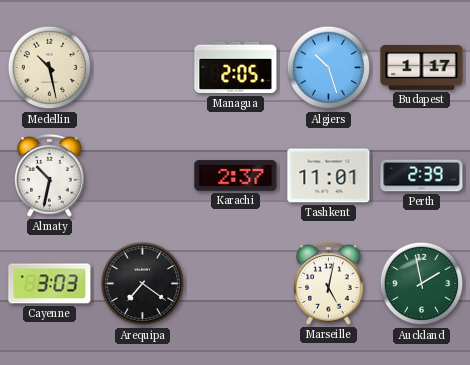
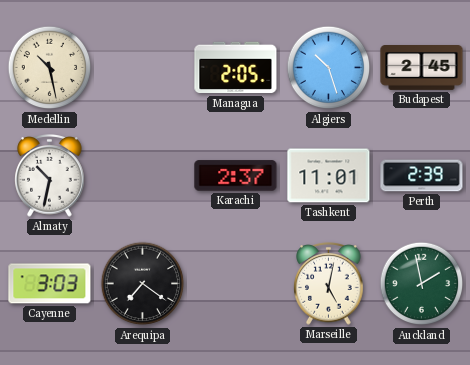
Budapest: 1:17 -> 2:45 (422, 68)
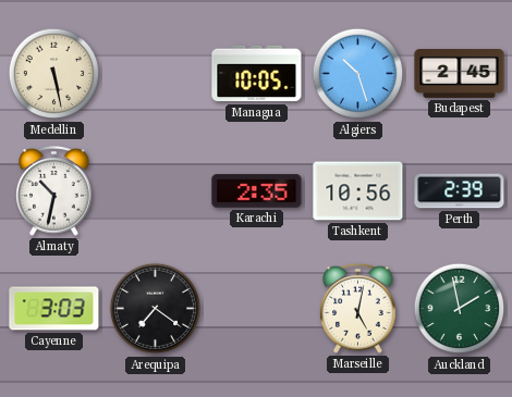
Medellin: 10:28 -> 5:28 (54, 74)
Managua: 2:05 -> 10:05 (257, 74)
Karachi: 2:37 -> 2:35 (257, 191)
Tashkent: 11:01 -> 10:56 (358, 191)
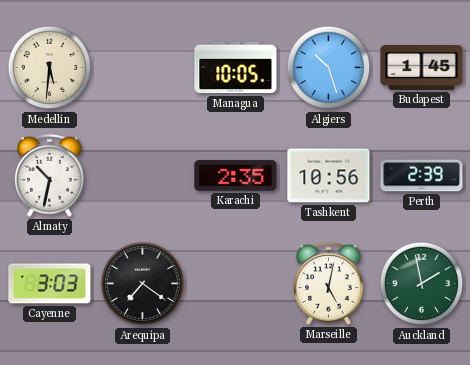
Medellin: 5:28 -> 5:31 (50, 68)
Budapest: 2:45 -> 1:45 (422, 68)
